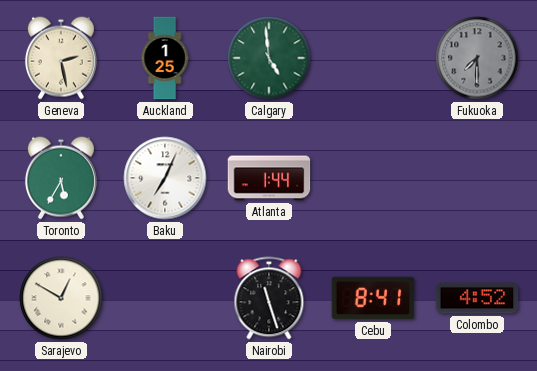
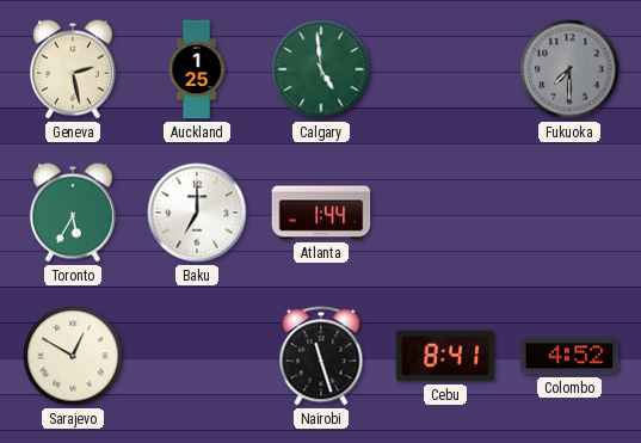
Baku: 7:04 -> 7:00 (197, 213)
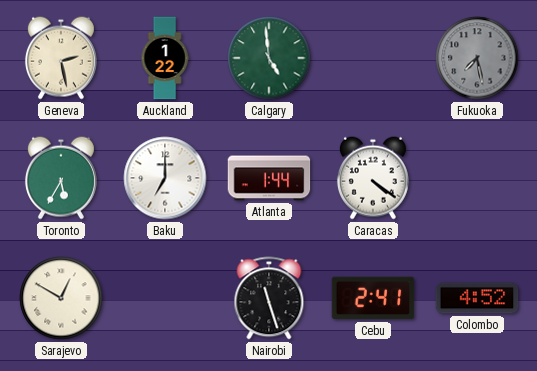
Auckland: 1:25 -> 1:22 (165, 58)
Fukuoka: 7:30 -> 7:28 (477, 58)
Caracas: none -> 4:21 (373, 178)
Cebu: 8:41 -> 2:41 (373, 298)
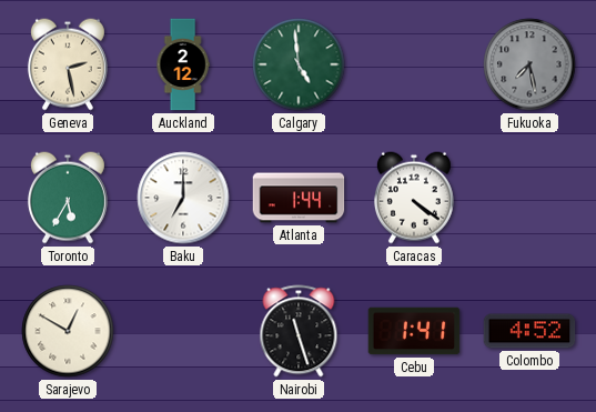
Auckland: 1:22 -> 2:12 (183, 64)
Cebu: 2:41 -> 1:41 (414, 331)
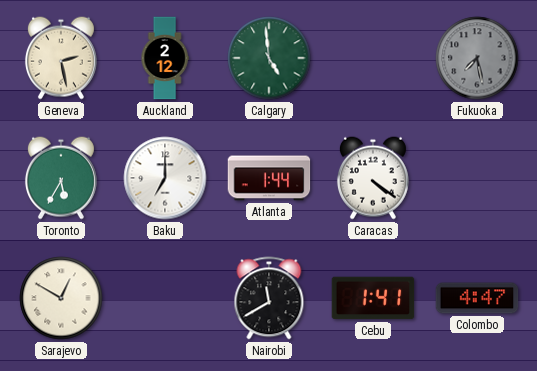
Nairobi: 11:27 -> 11:40 (269, 298)
Colombo: 4:52 -> 4:47 (477, 298)
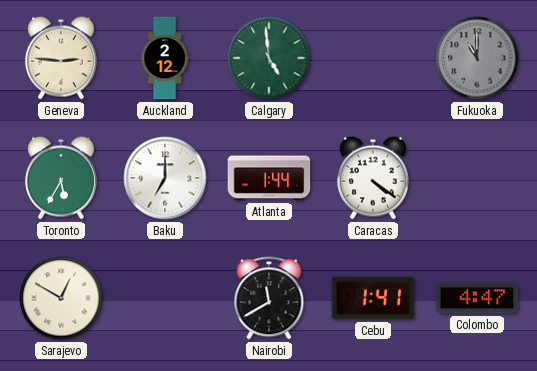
Geneva: 2:28 -> 2:46 (61, 58)
Fukuoka: 7:28 -> 11:00 (477, 58)
